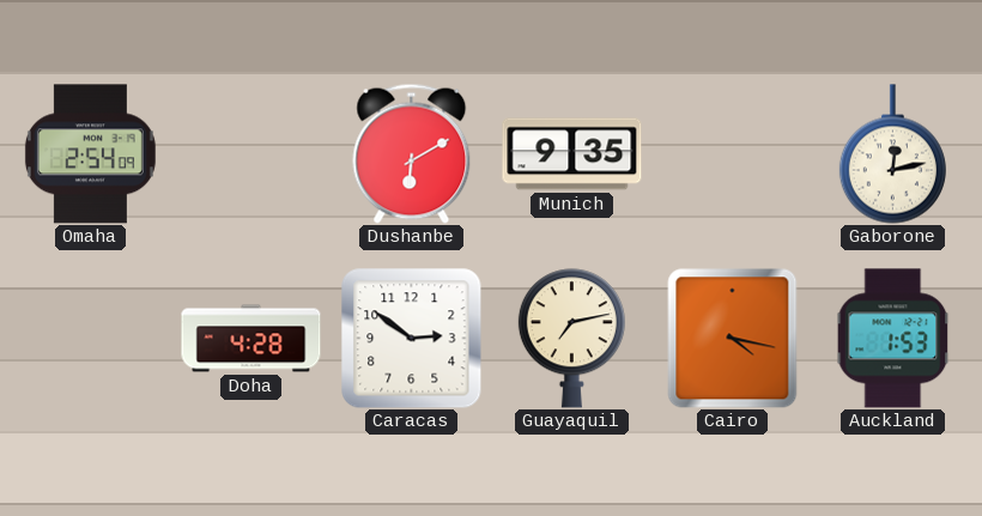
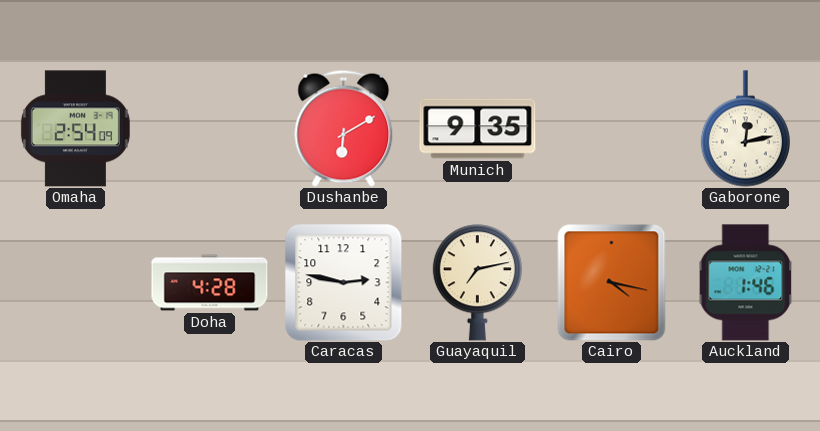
Caracas: 2:51 -> 2:47 (344, 283)
Auckland: 1:53 -> 1:46 (746, 283)
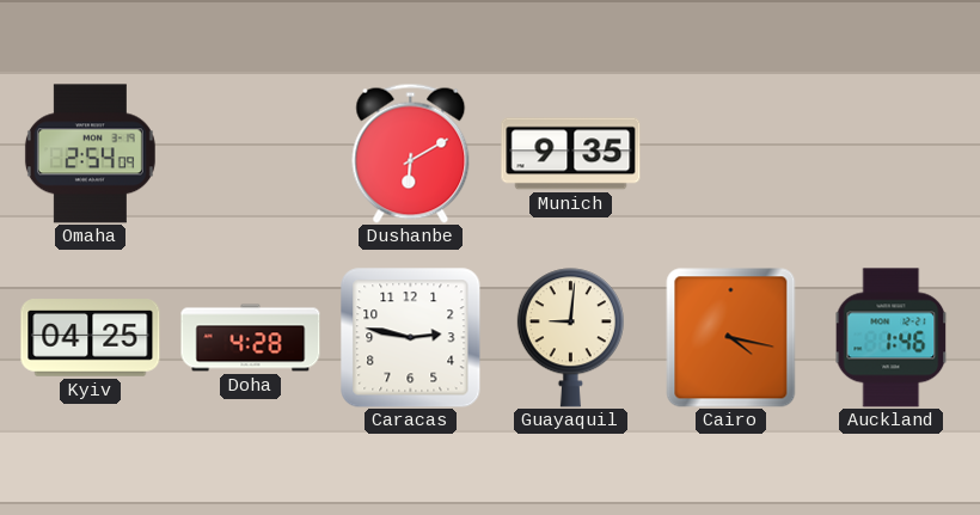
Gaborone: 12:13 -> none (745, 129)
Kyiv: none -> 04:25 (91, 338)
Guayaquil: 7:13 -> 9:01 (570, 338)
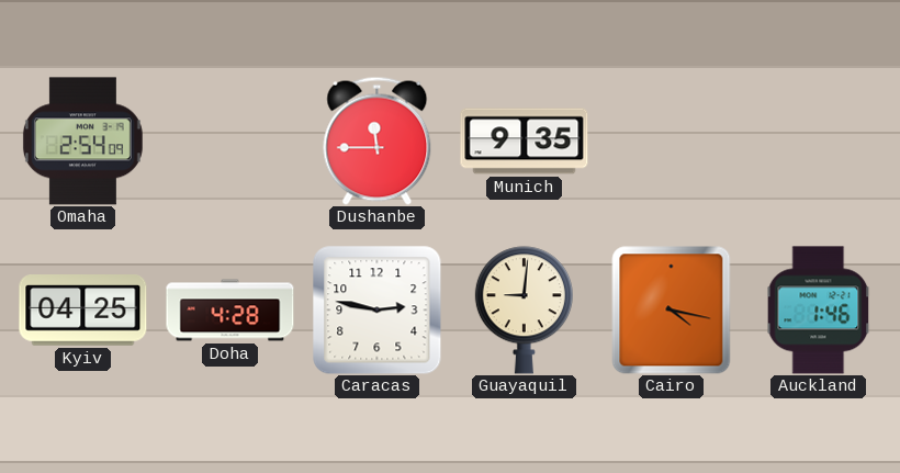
Dushanbe: 6:10 -> 11:45 (378, 140)
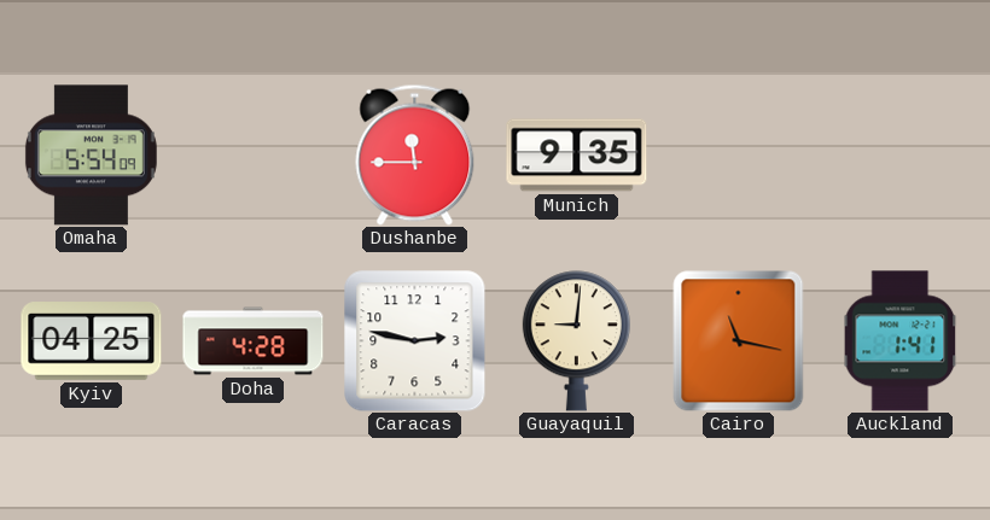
Omaha: 2:54 -> 5:54 (91, 156)
Cairo: 4:17 -> 11:17 (739, 341)
Auckland: 1:46 -> 1:41 (901, 341)
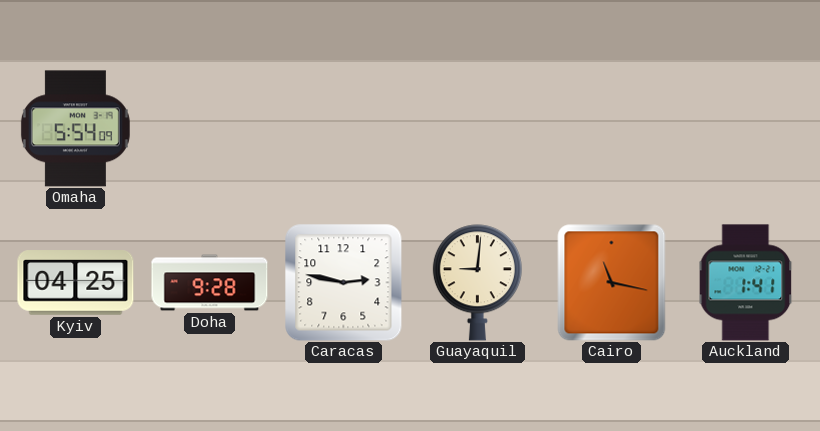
Dushanbe: 11:45 -> none (415, 154)
Munich: 9:35 -> none (577, 156)
Doha: 4:28 -> 9:28 (210, 283)
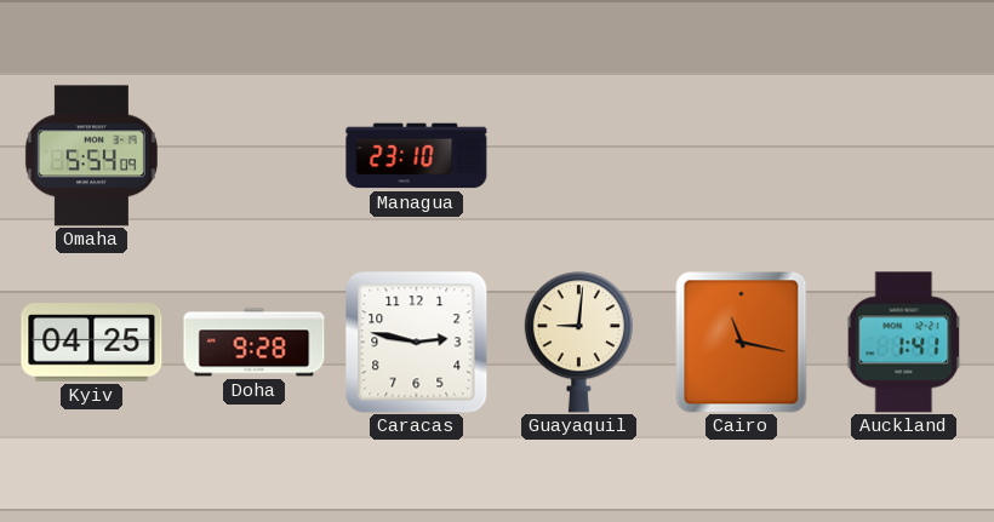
Managua: none -> 23:10 (417, 156)
